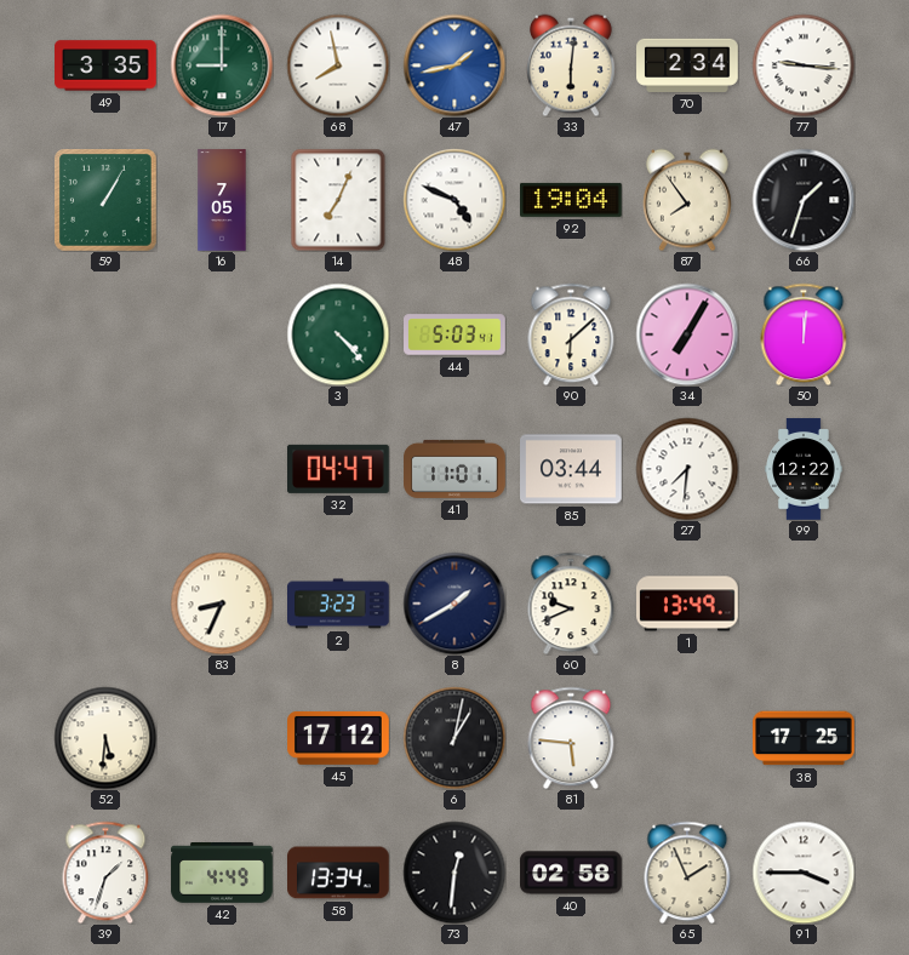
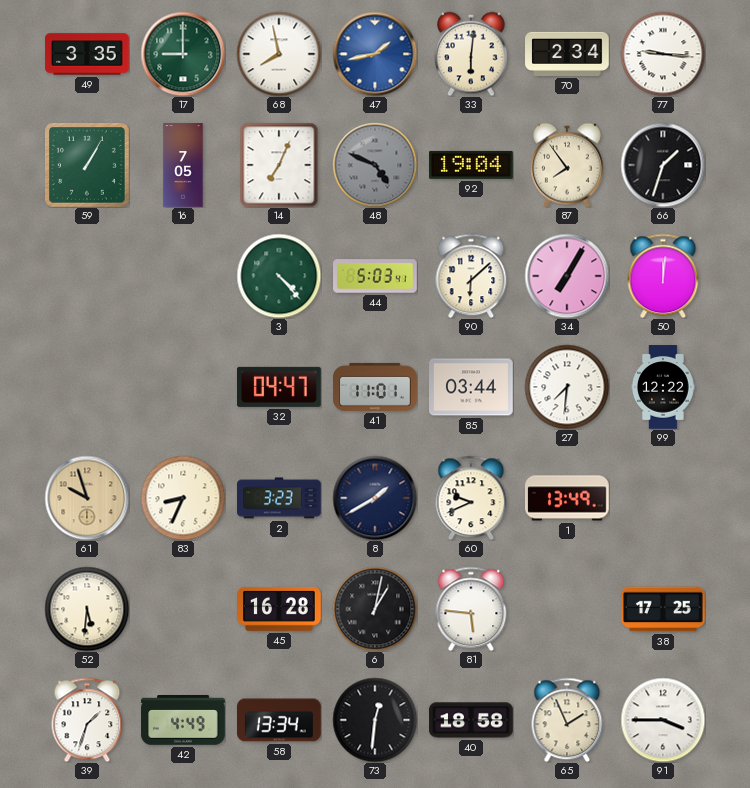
48 dial: white -> grey (375, 165)
61: none -> 9:57 (87, 498)
45: 17:12 -> 16:28 (279, 609)
40: 02:58 -> 18:58 (471, 720)
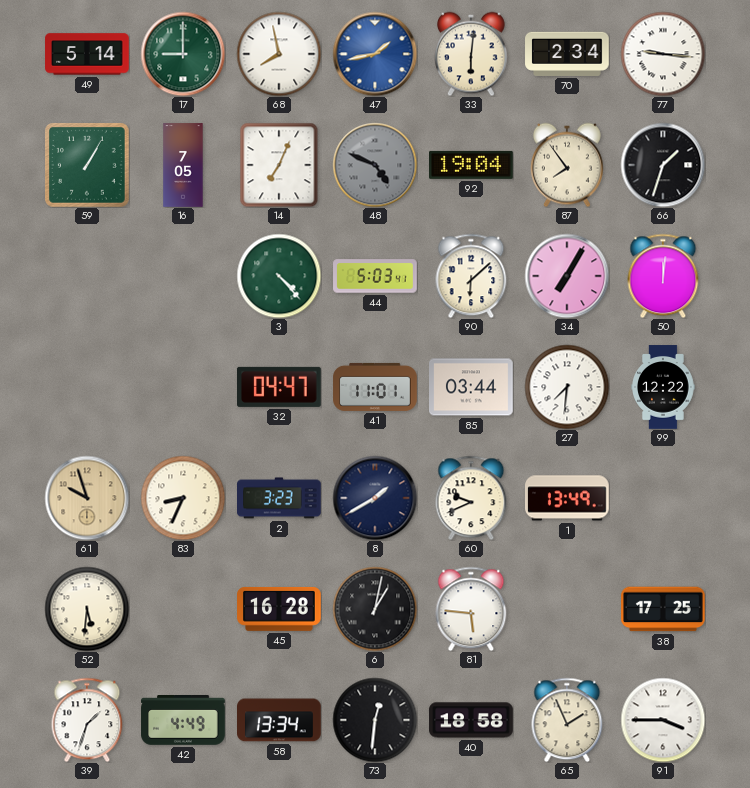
49: 3:35 -> 5:14 (87, 54)
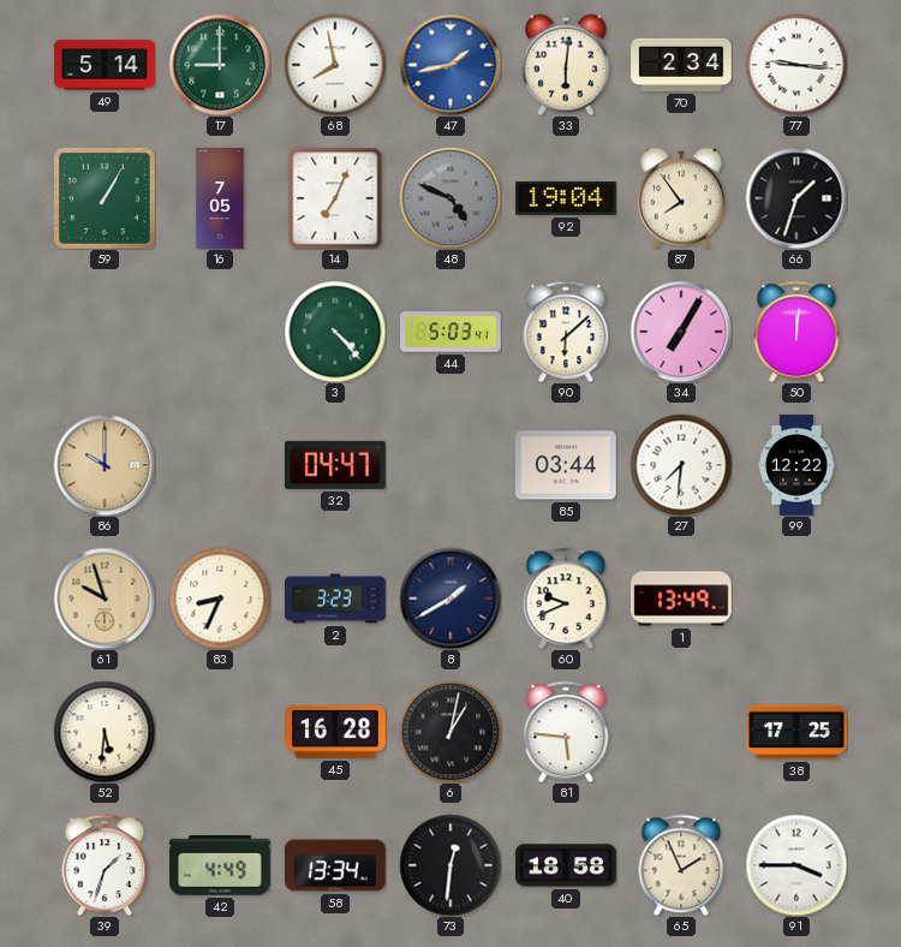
86: none -> 10:00 (105, 465)
41: 11:01 -> none (375, 387)
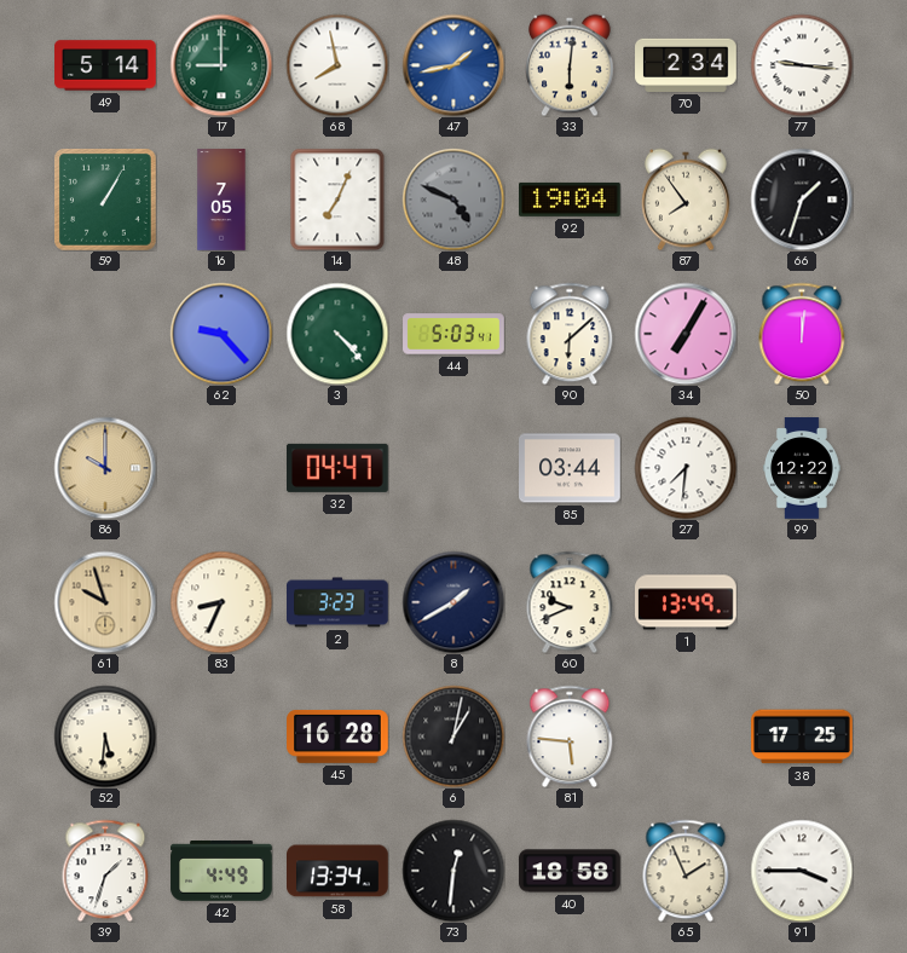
62: none -> 9:23 (221, 334)
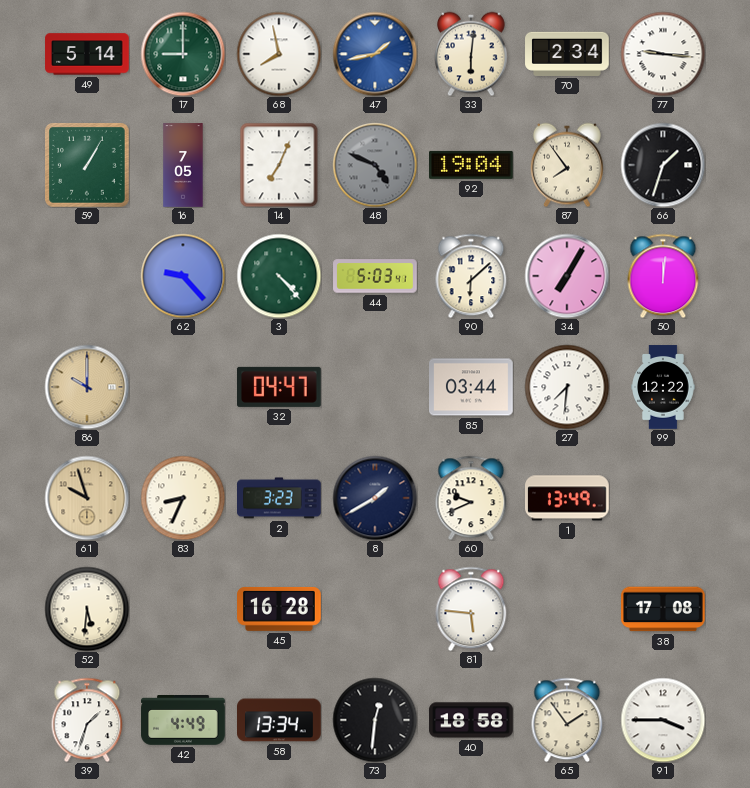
6: 1:02 -> none (453, 737)
38: 17:25 -> 17:08 (663, 609)
65: 1:56 -> 1:54 (567, 720)
